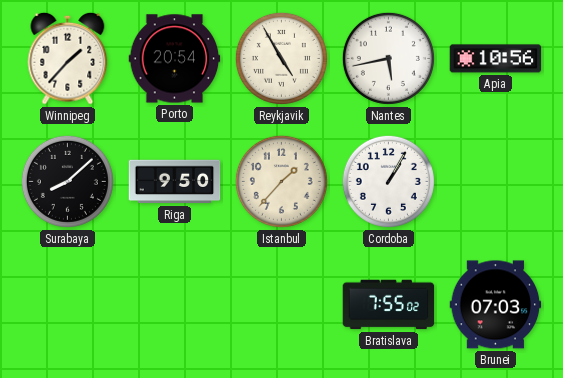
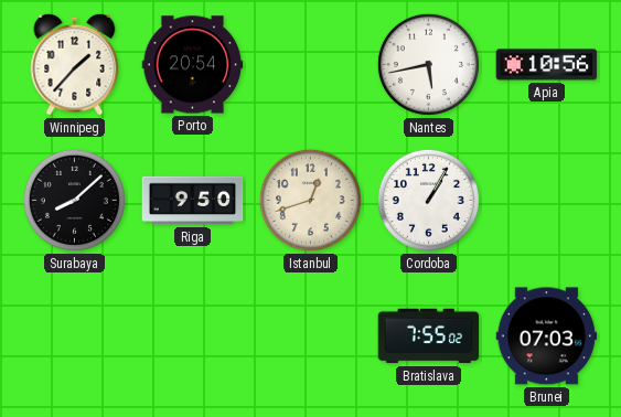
Reykjavik: 4:55 -> none (281, 58)
Istanbul: 1:37 -> 12:42 (310, 200)
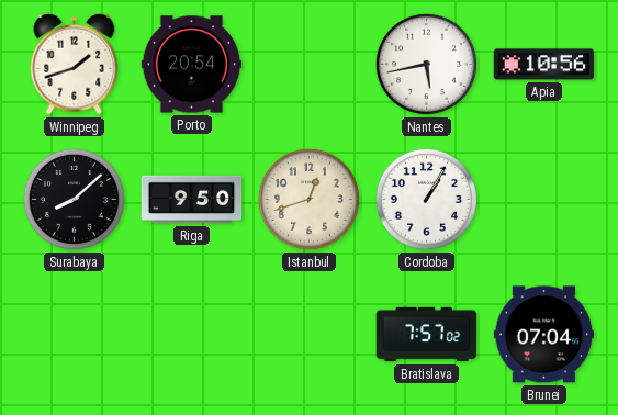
Winnipeg: 1:37 -> 1:42 (75, 64)
Bratislava: 7:55 -> 7:57 (427, 335)
Brunei: 07:03 -> 07:04 (544, 335)
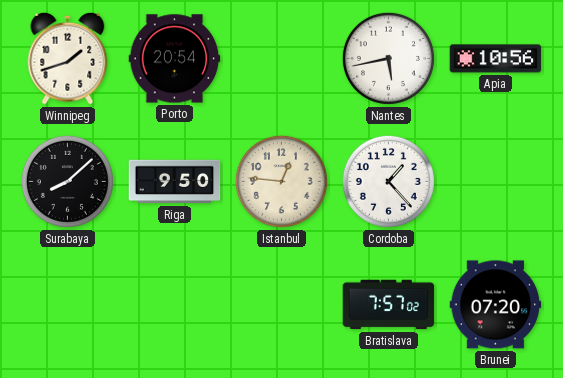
Istanbul: 12:42 -> 12:46 (281, 181)
Cordoba: 1:05 -> 1:23 (388, 181)
Brunei: 07:04 -> 07:20 (496, 305)
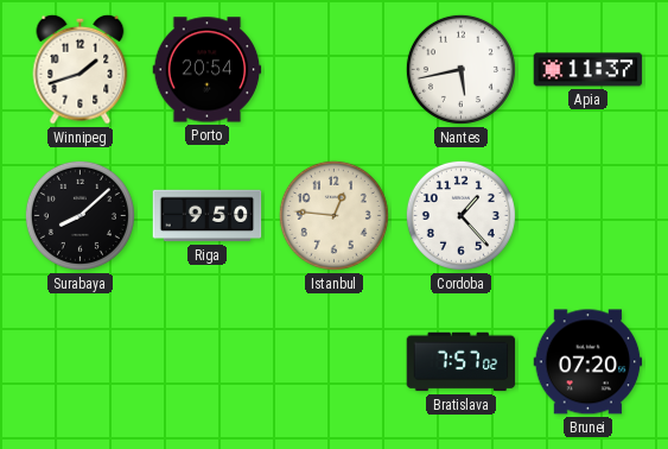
Apia: 10:56 -> 11:37 (589, 70)
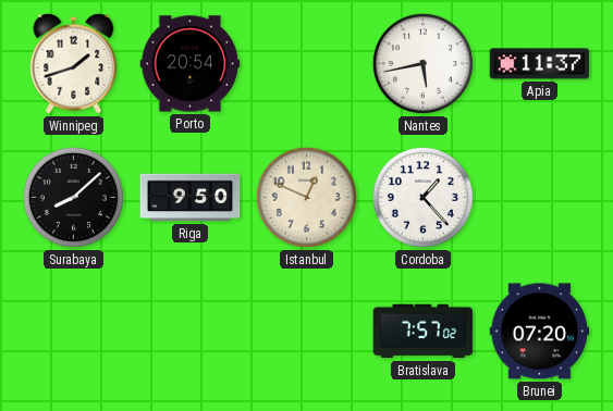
Istanbul: 12:46 -> 12:49 (306, 197)
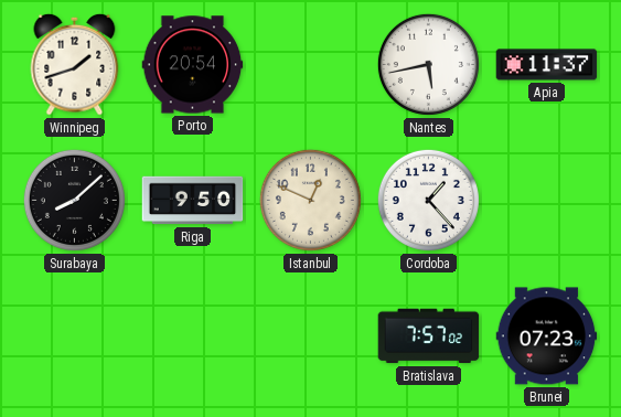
Brunei: 07:20 -> 07:23 (547, 336)
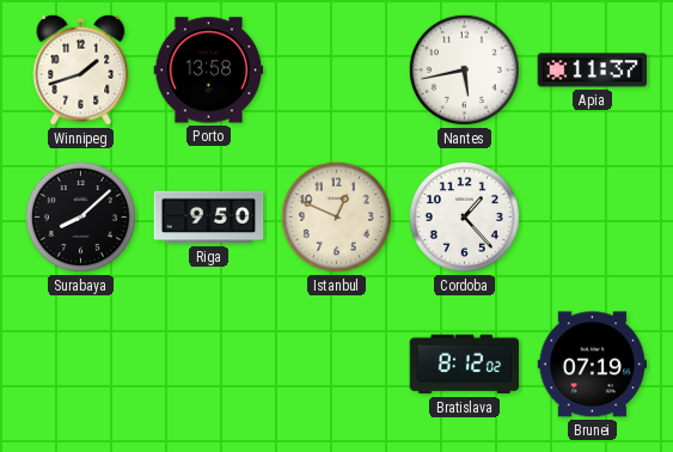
Porto: 20:54 -> 13:58 (209, 71)
Bratislava: 7:57 -> 8:12 (465, 365)
Brunei: 07:23 -> 07:19 (593, 365)
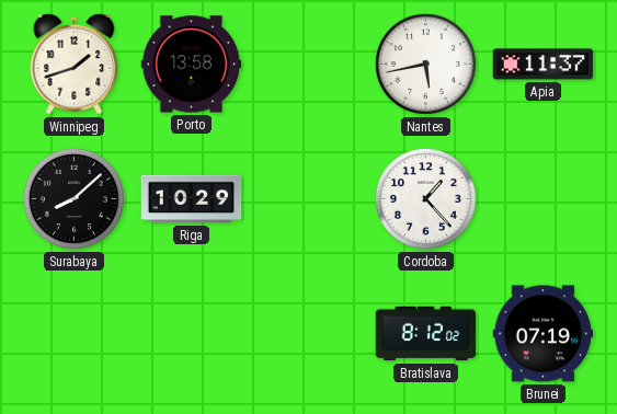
Riga: 9:50 -> 10:29 (192, 199)
Istanbul: 12:49 -> none (336, 216)
